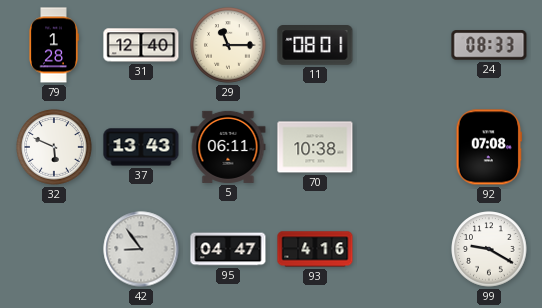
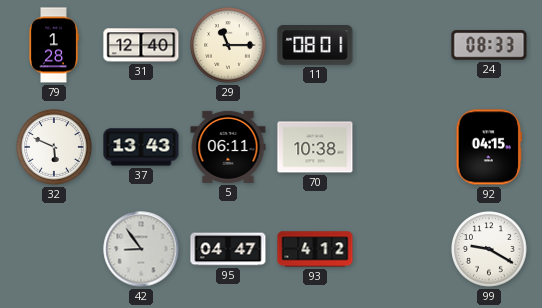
92: 07:08 -> 04:15 (489, 147)
93: 4:16 -> 4:12 (315, 249)
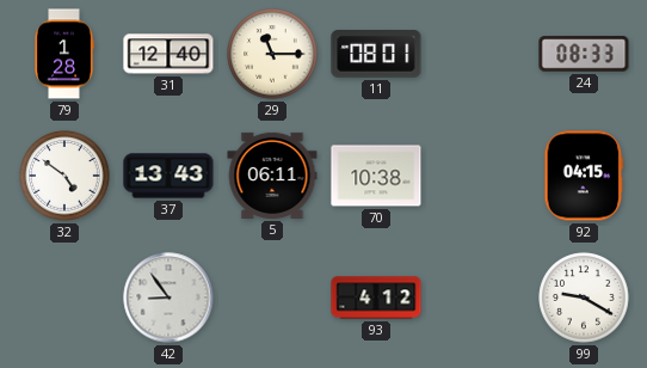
32: 5:49 -> 4:51 (64, 176)
95: 04:47 -> none (228, 249)
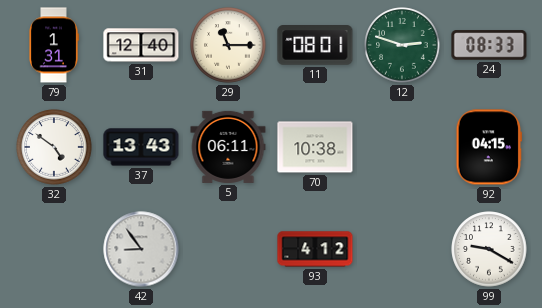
79: 1:28 -> 1:31 (54, 45)
12: none -> 2:48 (402, 45)
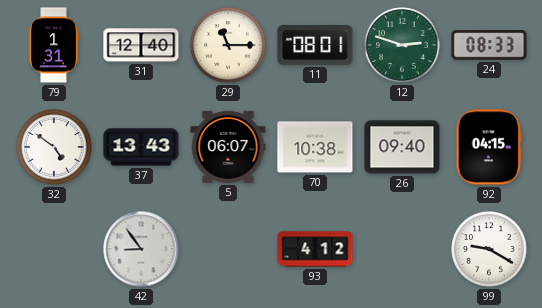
5: 06:11 -> 06:07 (228, 147)
26: none -> 09:40 (402, 147)
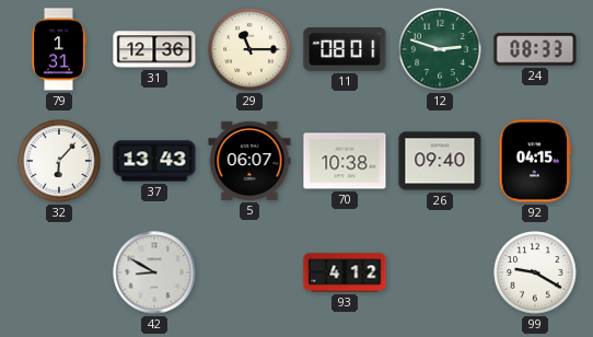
31: 12:40 -> 12:36 (154, 49)
32: 4:51 -> 6:07 (59, 161)
42: 8:54 -> 8:50 (154, 272)
